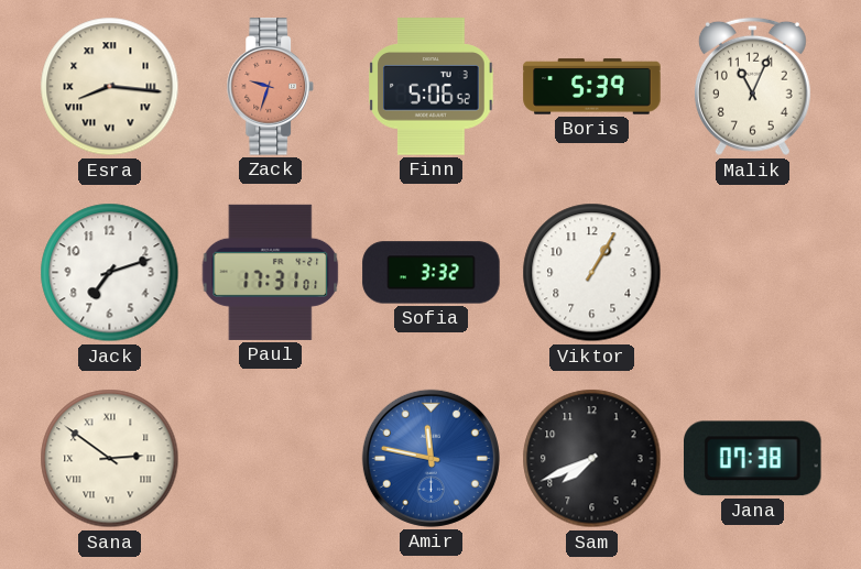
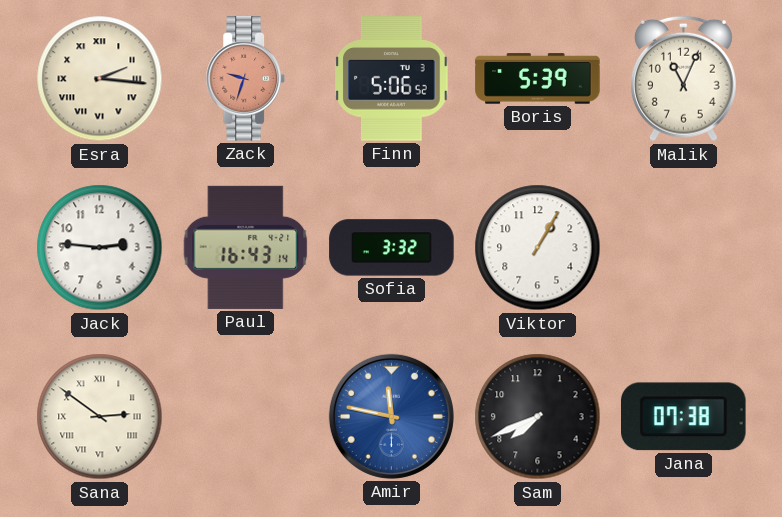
Esra: 8:16 -> 2:16 (100, 79)
Jack: 7:12 -> 2:46 (100, 248)
Paul: 17:31 -> 16:43 (246, 247)
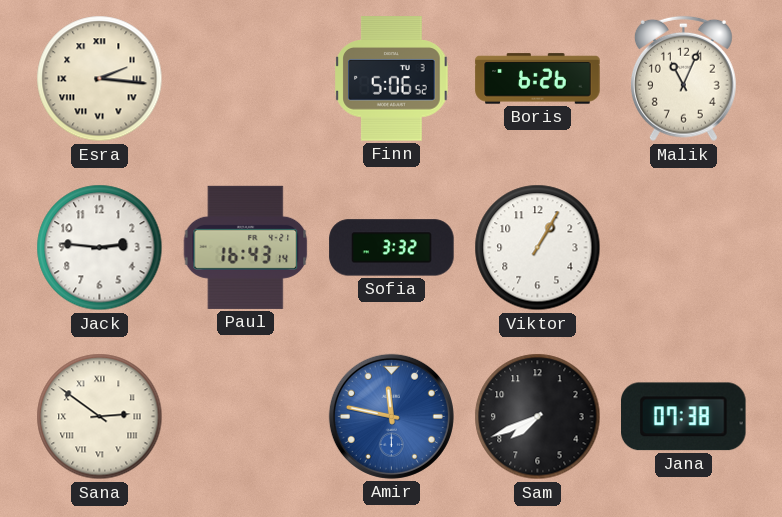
Zack: 9:33 -> none (246, 79)
Boris: 5:39 -> 6:26 (538, 79)
